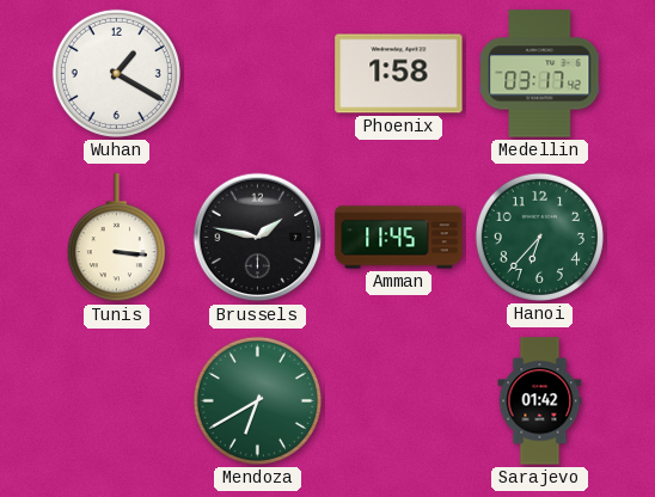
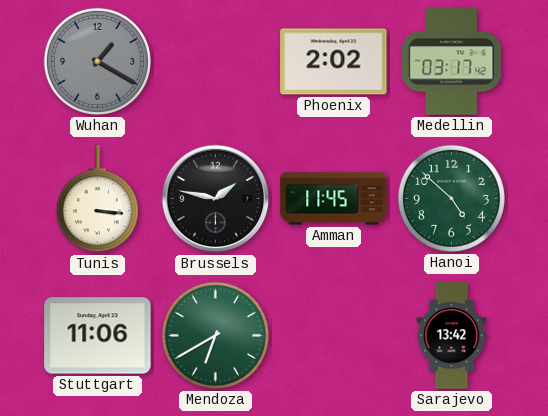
Wuhan dial: white -> grey (97, 61)
Phoenix: 1:58 -> 2:02 (334, 62)
Hanoi: 6:37 -> 4:52 (451, 198)
Stuttgart: none -> 11:06 (98, 336)
Sarajevo: 01:42 -> 13:42 (452, 336)
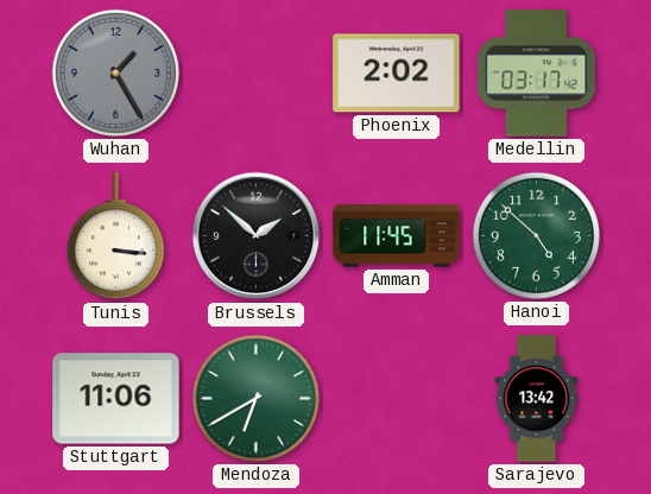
Wuhan: 1:20 -> 1:25 (115, 72)
Brussels: 1:47 -> 1:52 (257, 236)
